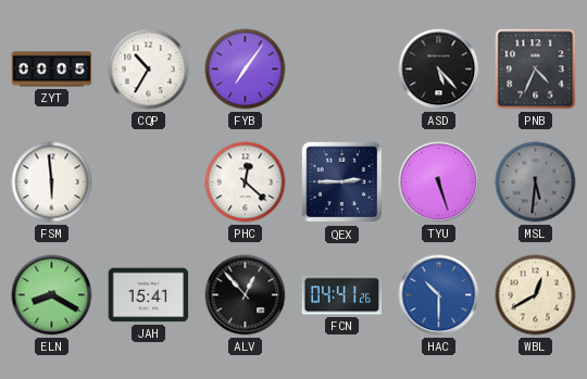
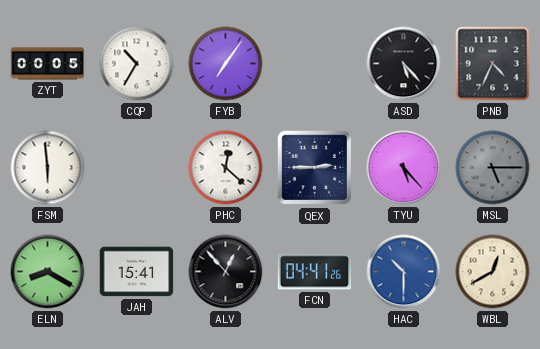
TYU: 5:27 -> 5:23 (404, 168)
MSL: 5:31 -> 5:15 (493, 168)
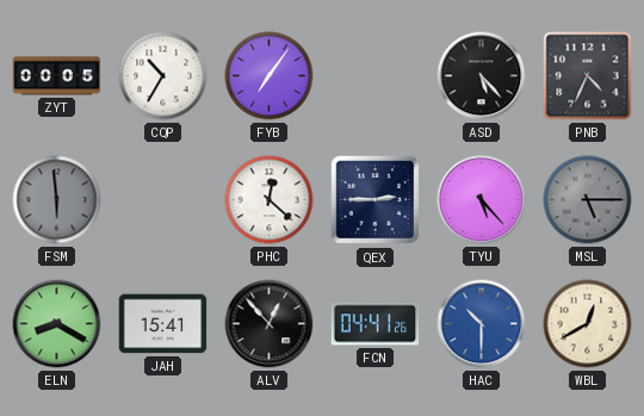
FSM dial: white -> grey (57, 200)
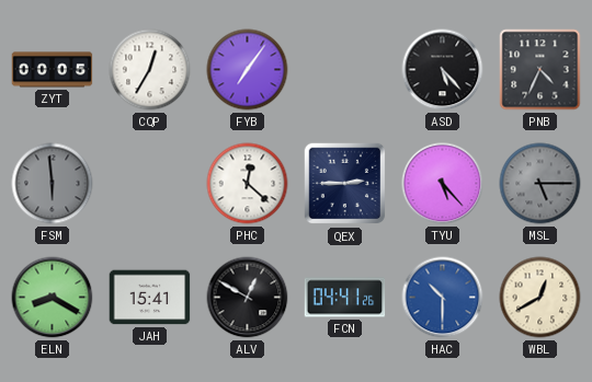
CQP: 10:35 -> 12:35 (150, 70)
ALV: 12:53 -> 12:50 (248, 298)
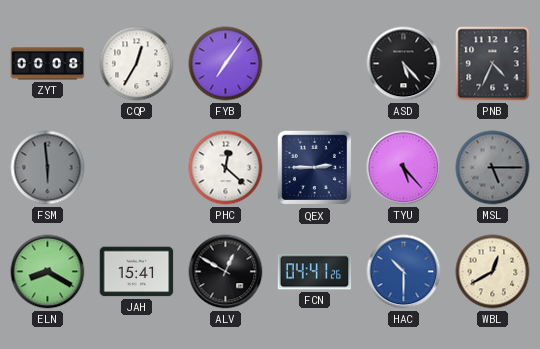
ZYT: 00:05 -> 00:08 (48, 64)
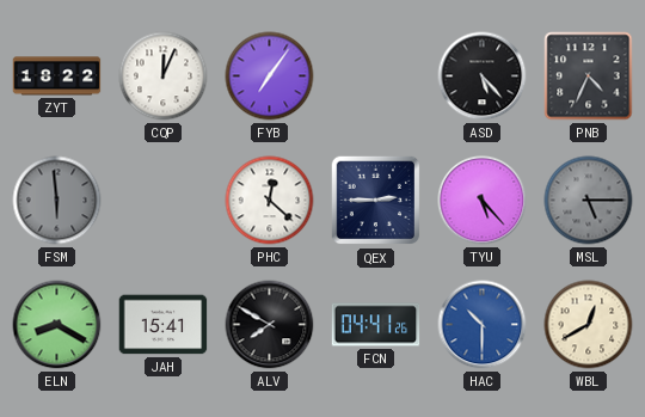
ZYT: 00:08 -> 18:22 (57, 76)
CQP: 12:35 -> 12:04 (164, 76)
ALV: 12:50 -> 7:50 (270, 325)
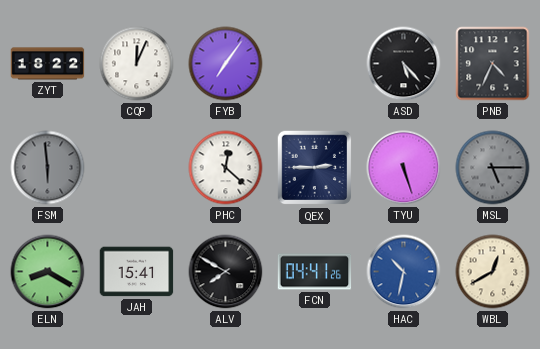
TYU: 5:23 -> 5:27 (404, 168)
HAC: 10:30 -> 10:32 (404, 272)
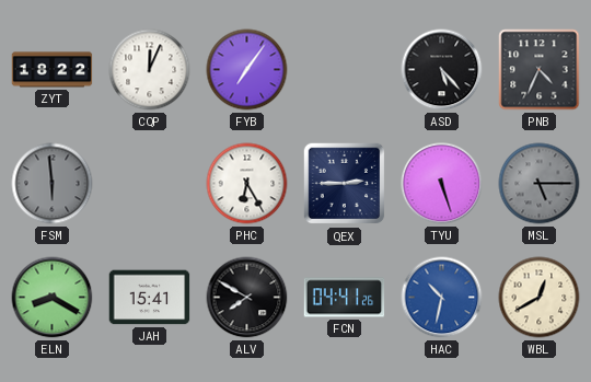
PHC: 12:22 -> 6:25 (247, 184)
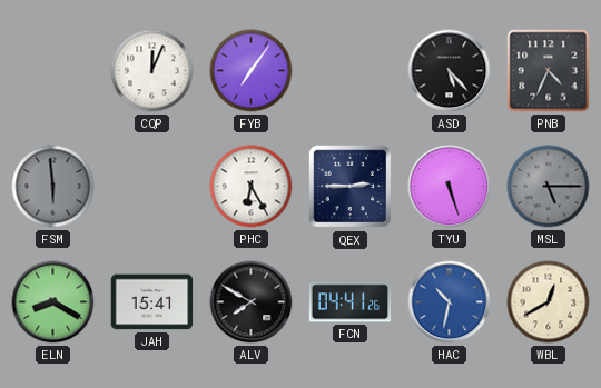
ZYT: 18:22 -> none (53, 70)
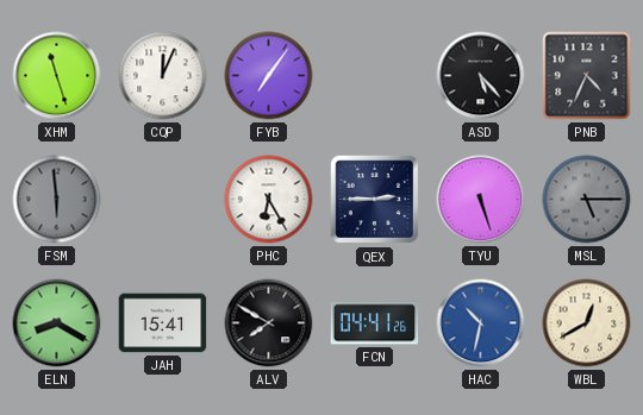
XHM: none -> 11:27 (57, 76)
